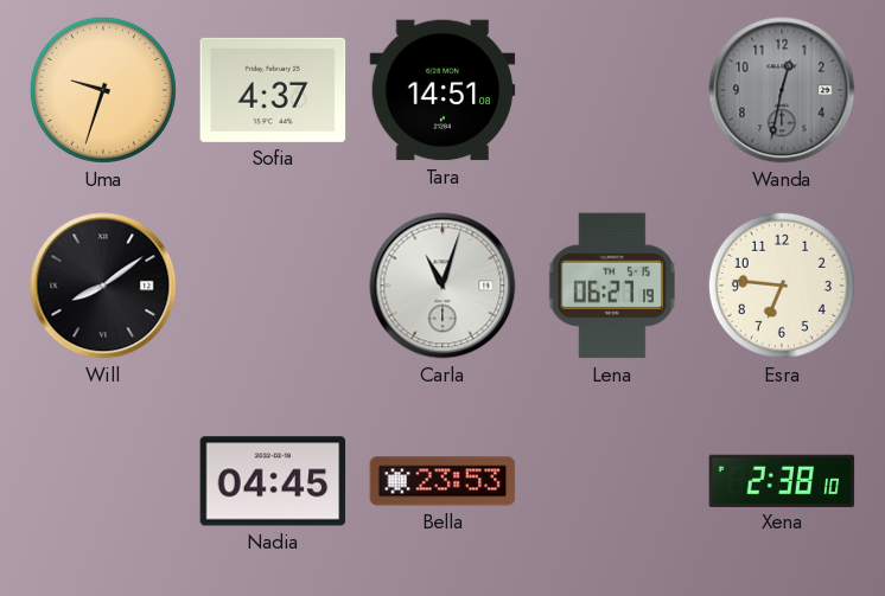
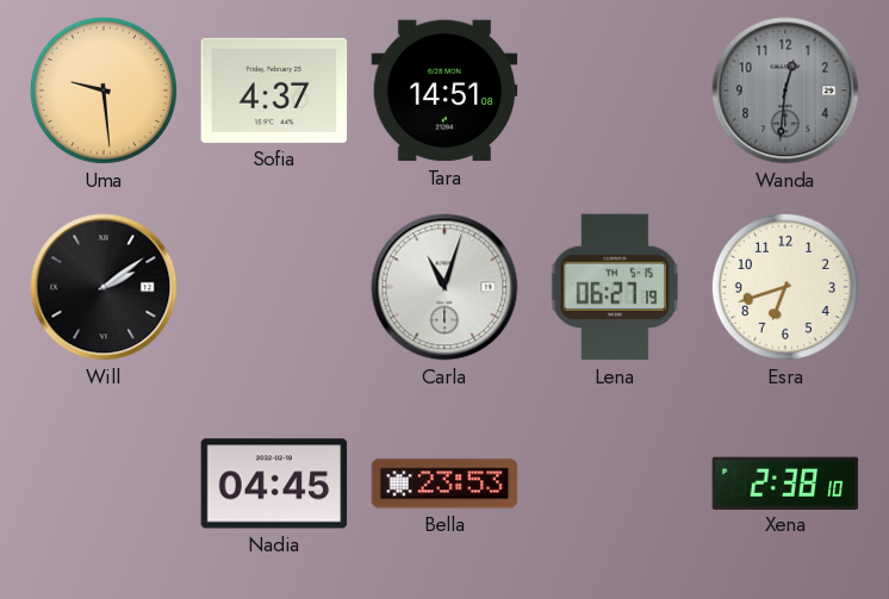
Uma: 9:33 -> 9:29 (104, 91)
Wanda: 12:32 -> 12:31 (785, 91)
Will: 8:09 -> 2:09 (104, 287)
Esra: 6:46 -> 6:42 (785, 287)
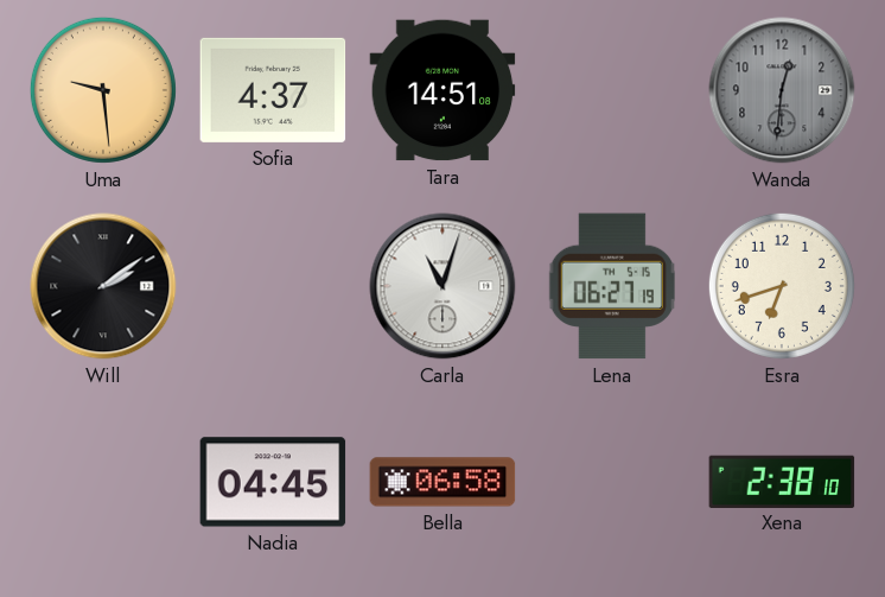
Bella: 23:53 -> 06:58 (442, 482)
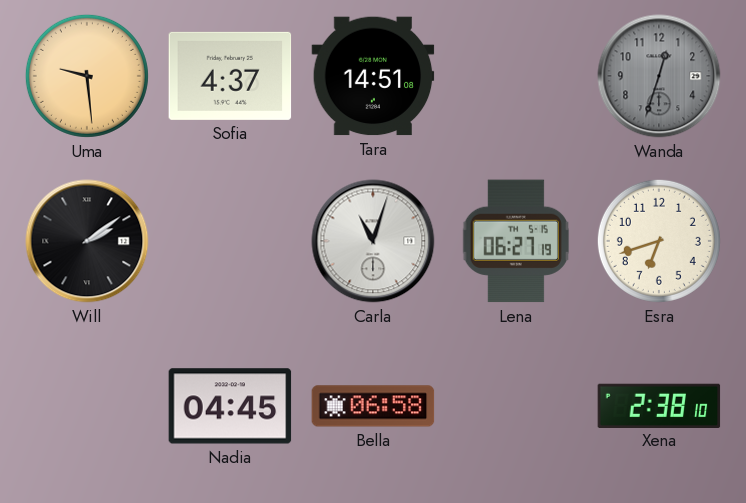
Wanda: 12:31 -> 12:33 (659, 76)
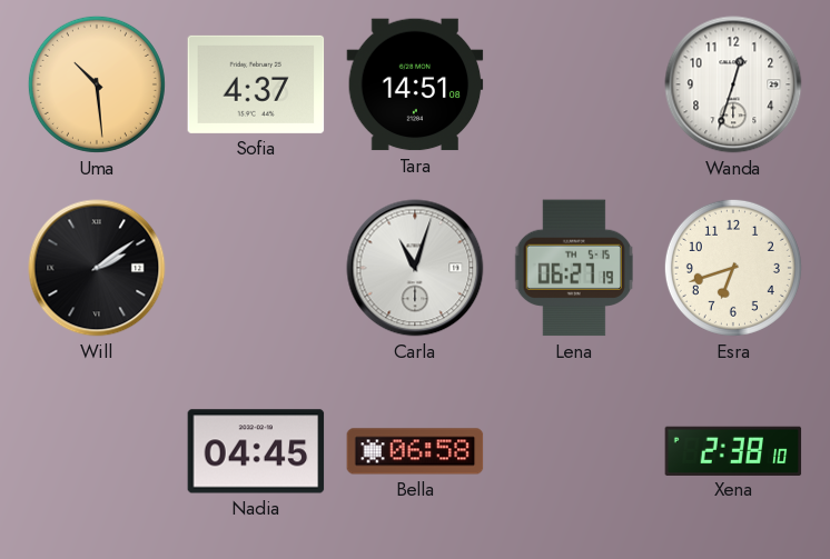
Uma: 9:29 -> 10:29 (97, 84)
Wanda dial: grey -> white (733, 84)
